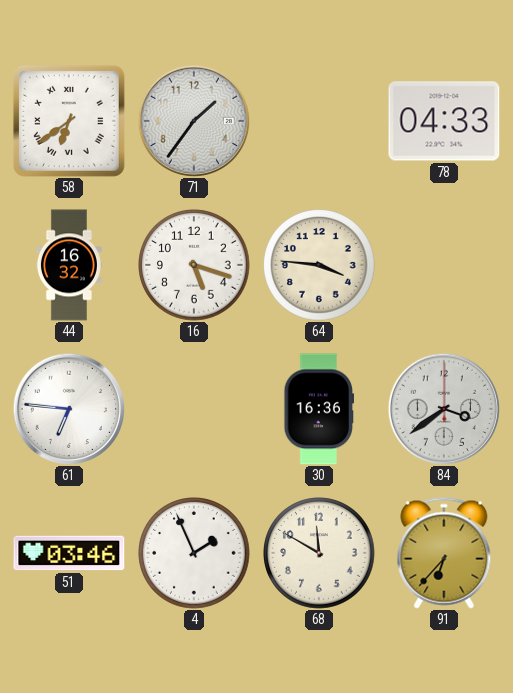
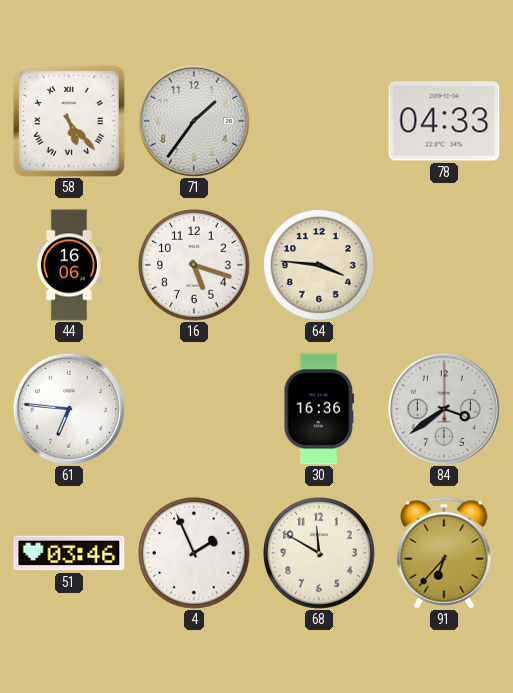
58: 6:39 -> 5:23 (69, 121)
44: 16:32 -> 16:06 (69, 265)
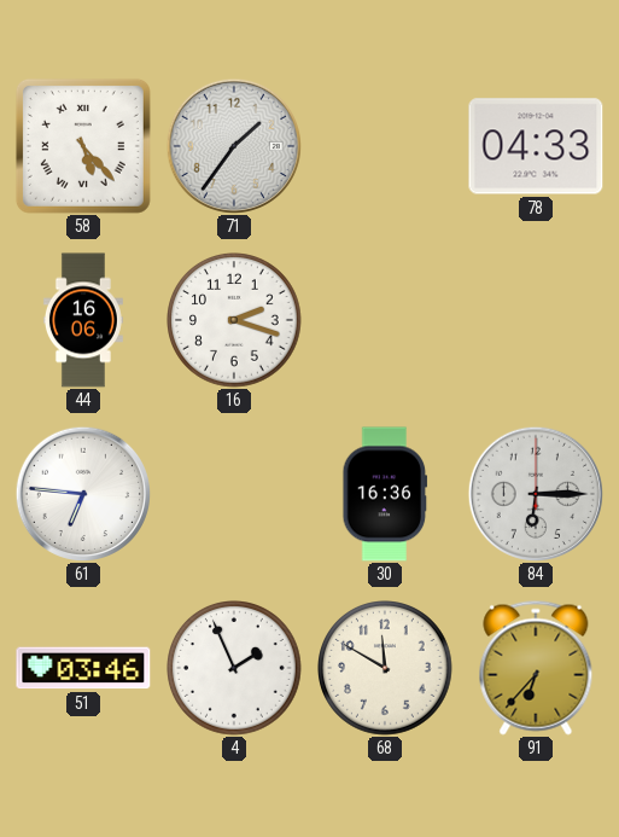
16: 5:18 -> 2:18 (235, 321)
64: 3:46 -> none (320, 266)
84: 3:39 -> 6:15 (535, 493)
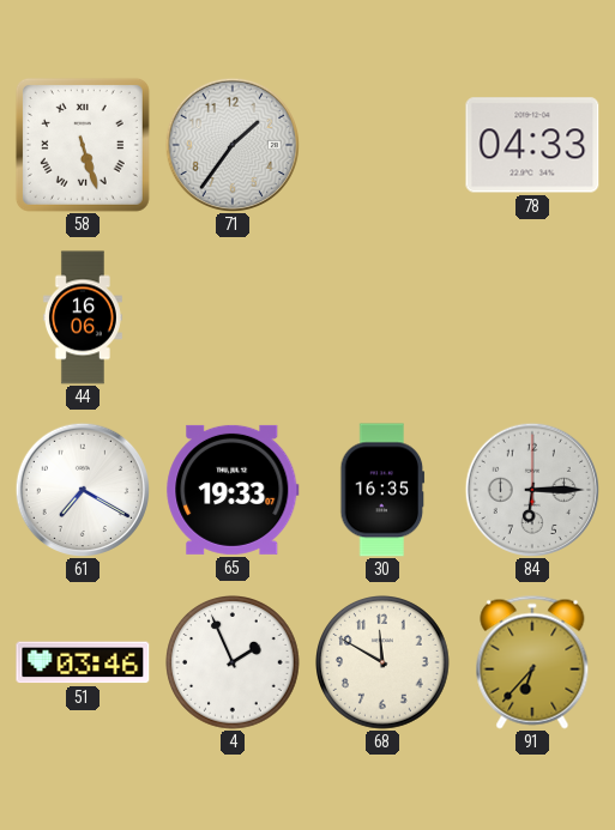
58: 5:23 -> 5:27 (83, 145)
16: 2:18 -> none (235, 321)
61: 6:46 -> 7:20 (82, 489)
65: none -> 19:33 (233, 490)
30: 16:36 -> 16:35 (382, 490)
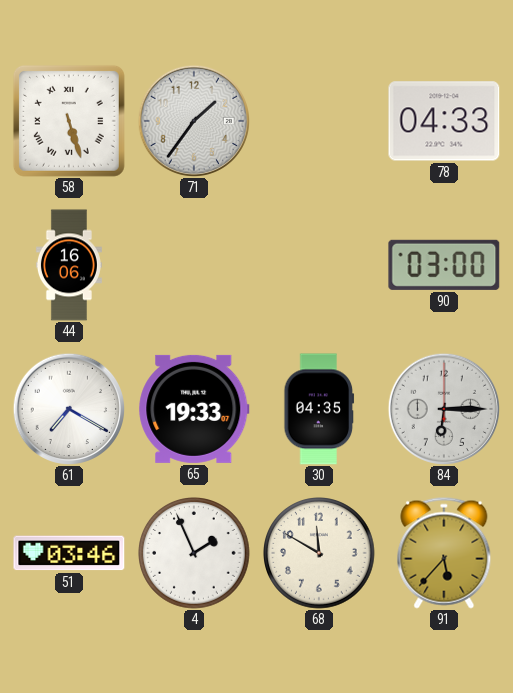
90: none -> 03:00 (444, 265)
30: 16:35 -> 04:35 (319, 409)
91: 6:37 -> 5:37 (444, 553)
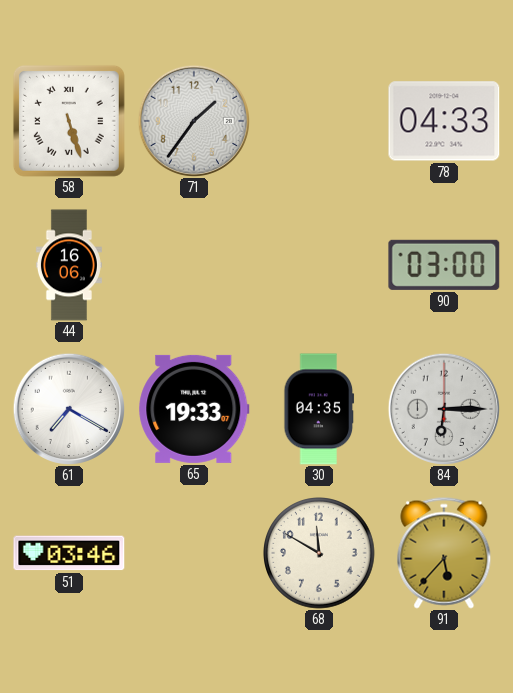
4: 1:56 -> none (195, 554)
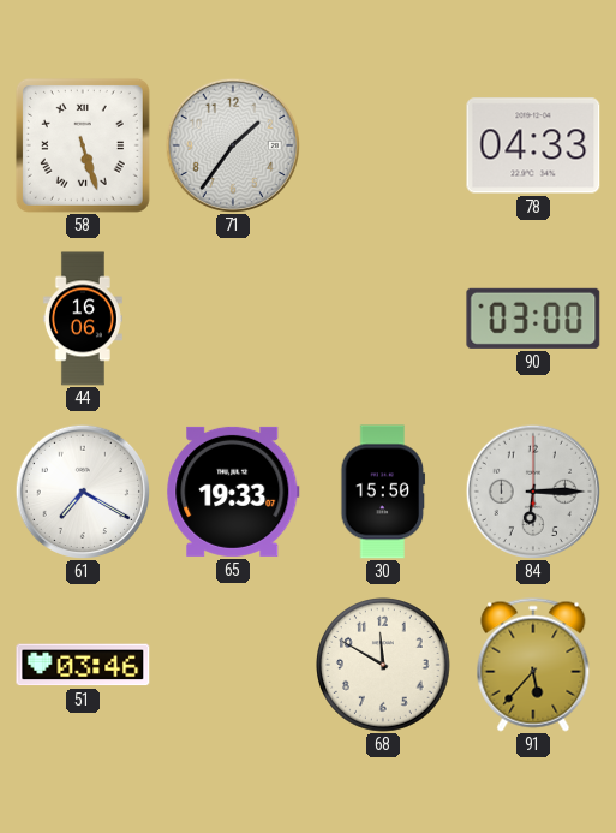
30: 04:35 -> 15:50 (383, 492)
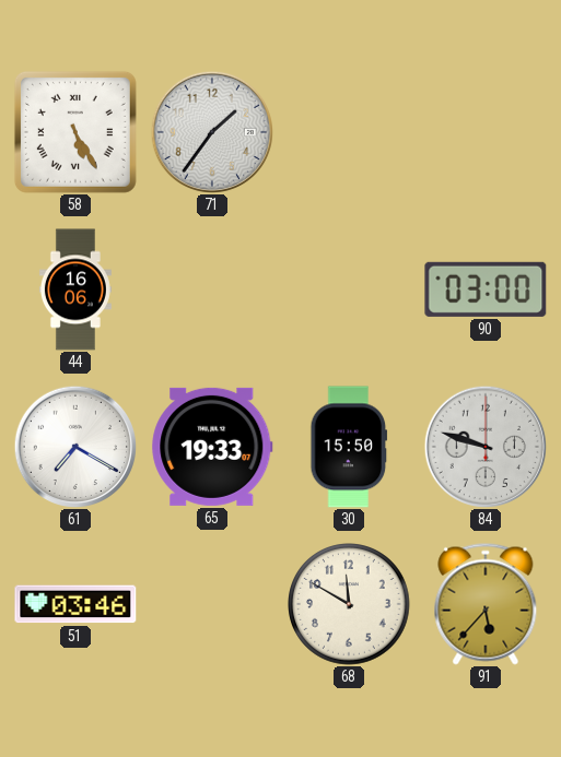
58: 5:27 -> 5:25 (75, 132)
78: 04:33 -> none (533, 145)
84: 6:15 -> 9:48 (484, 446)
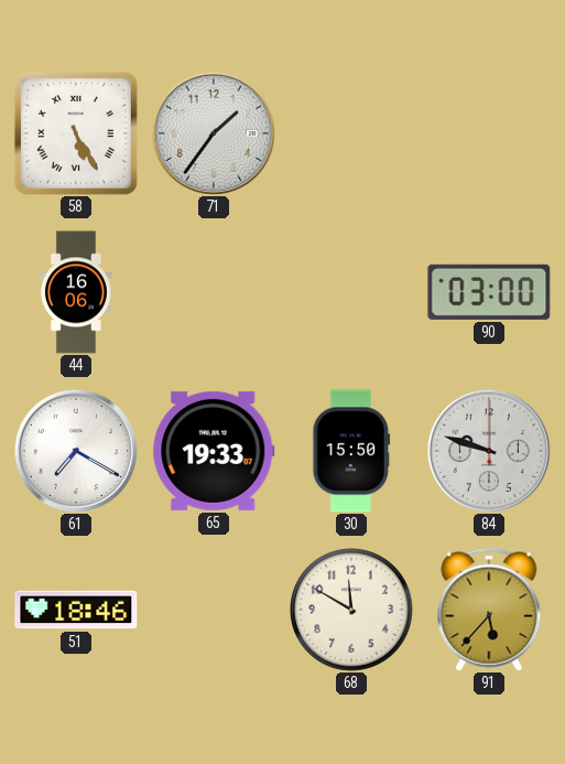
51: 03:46 -> 18:46 (76, 610)
